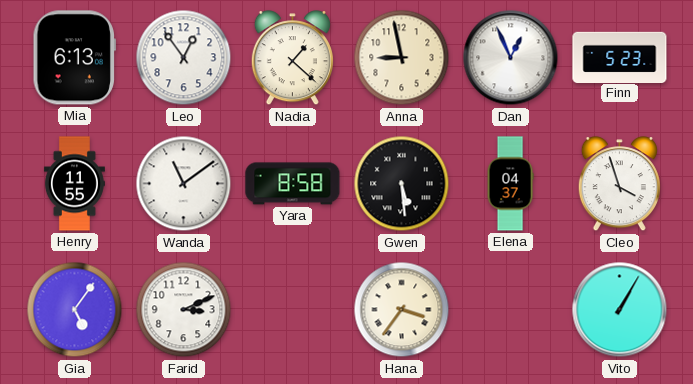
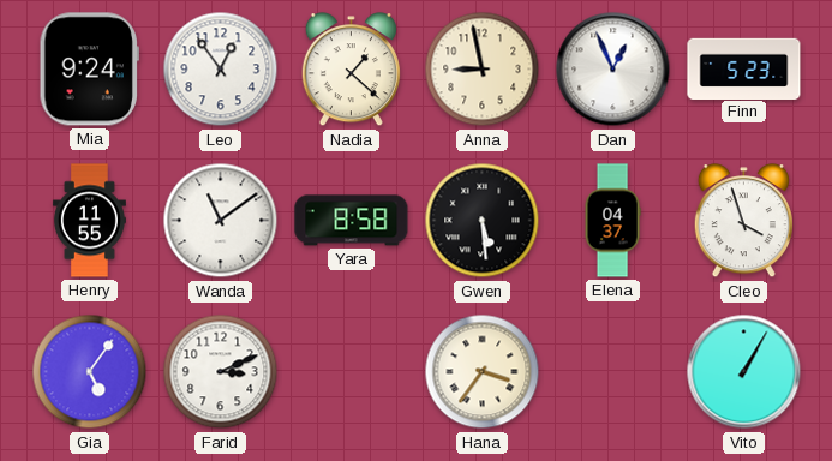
Mia: 6:13 -> 9:24 (89, 70)
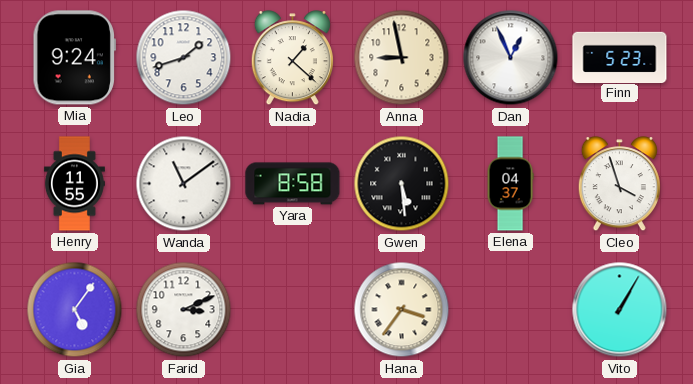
Leo: 12:54 -> 1:42 (184, 58)
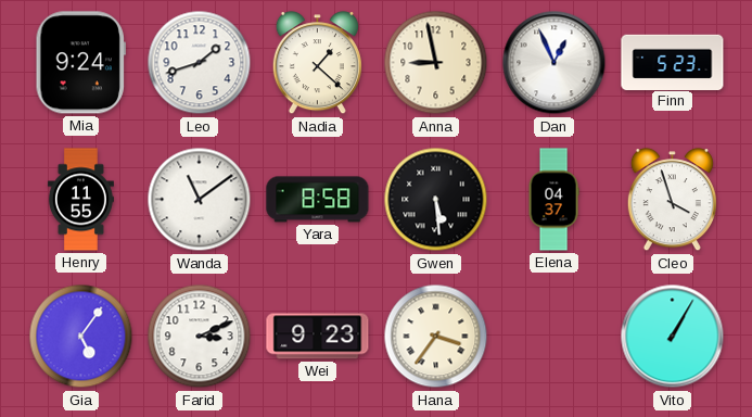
Wei: none -> 9:23 (318, 337)
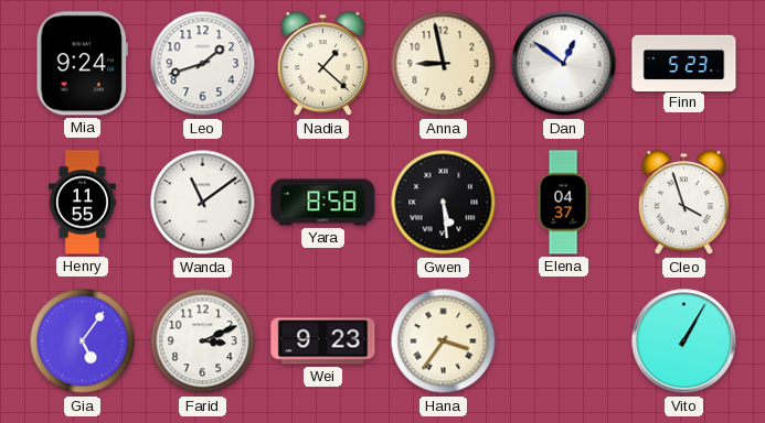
Dan: 12:56 -> 12:51 (564, 64)
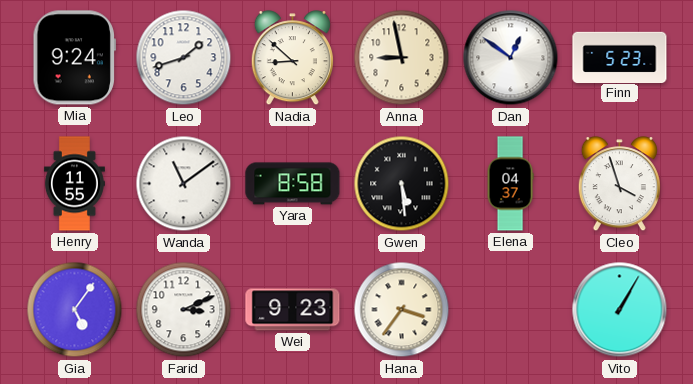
Nadia: 1:22 -> 8:52 (292, 58)
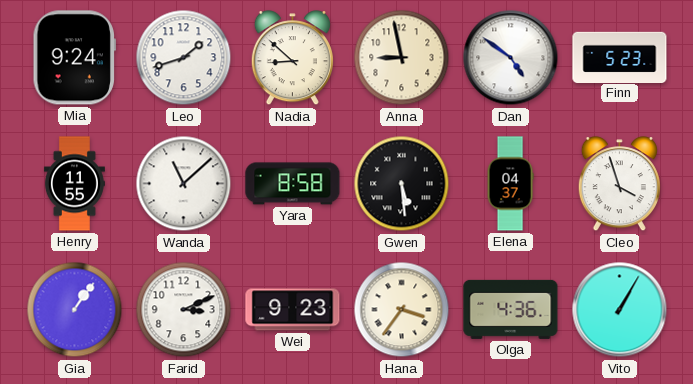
Dan: 12:51 -> 4:51 (511, 58)
Wanda: 11:09 -> 11:08 (184, 184)
Gia: 5:06 -> 1:06 (75, 310)
Olga: none -> 4:36 (511, 309)
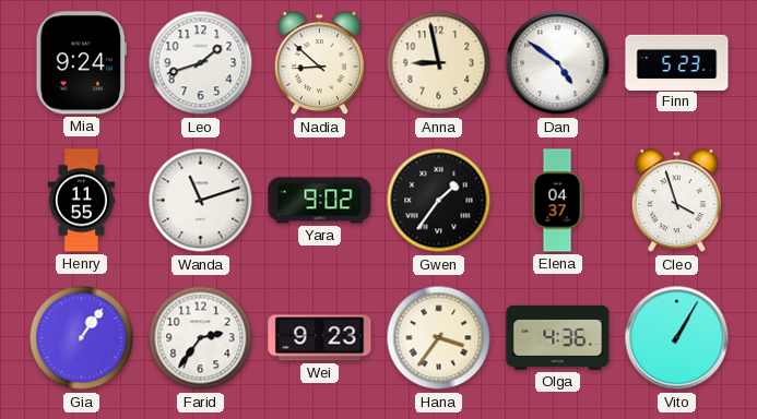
Wanda: 11:08 -> 11:12 (201, 201)
Yara: 8:58 -> 9:02 (320, 201)
Gwen: 5:29 -> 1:36 (439, 201)
Farid: 3:11 -> 2:36 (201, 338)
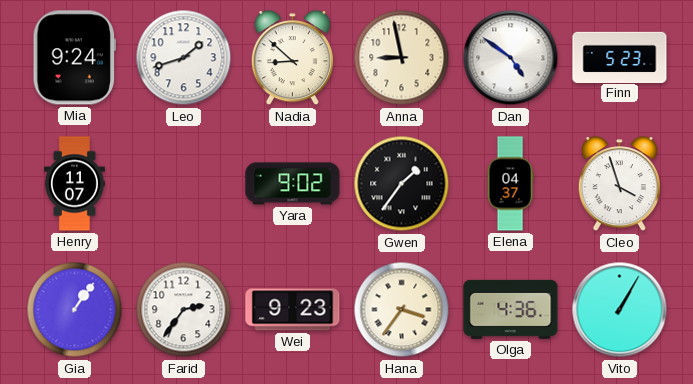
Henry: 11:55 -> 11:07 (74, 184)
Wanda: 11:12 -> none (201, 201)
